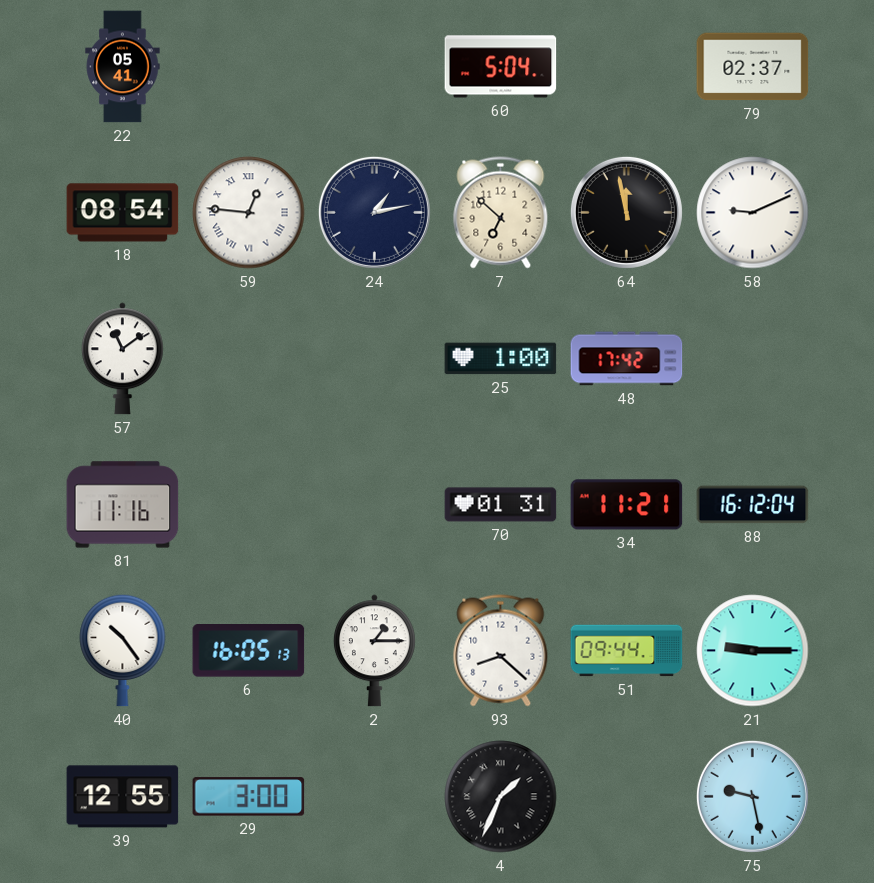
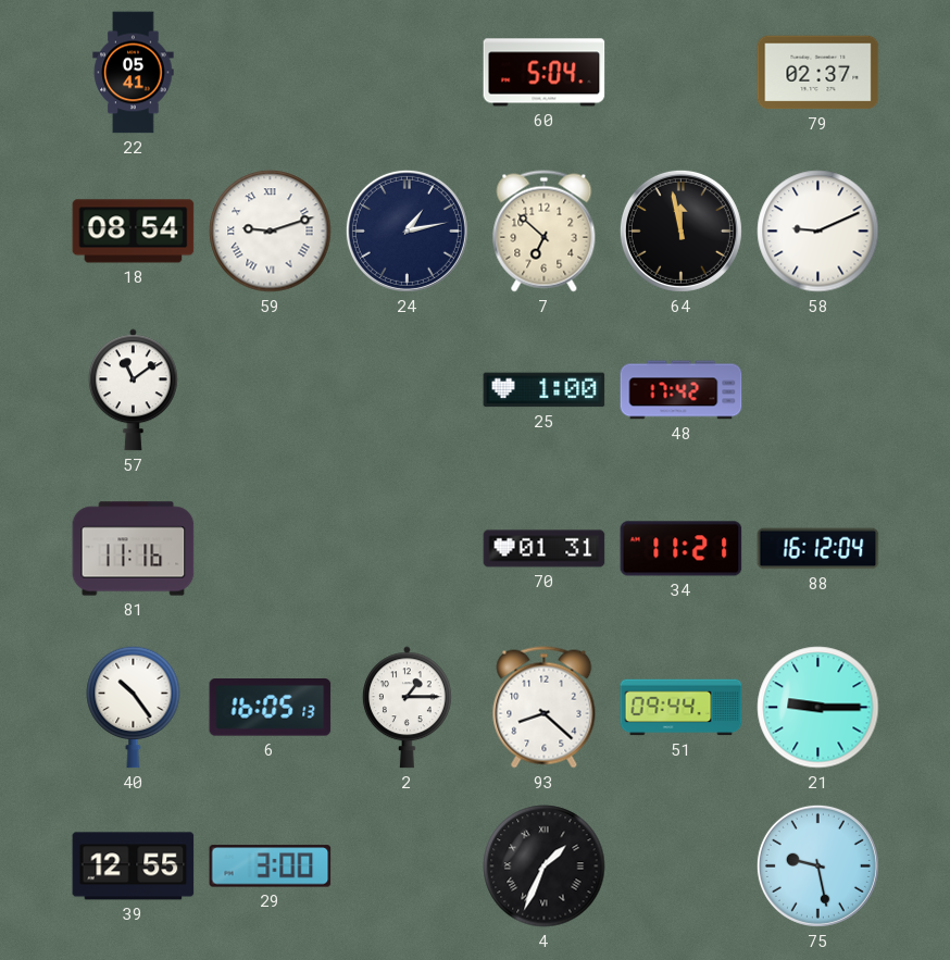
59: 12:46 -> 9:12 (271, 232)
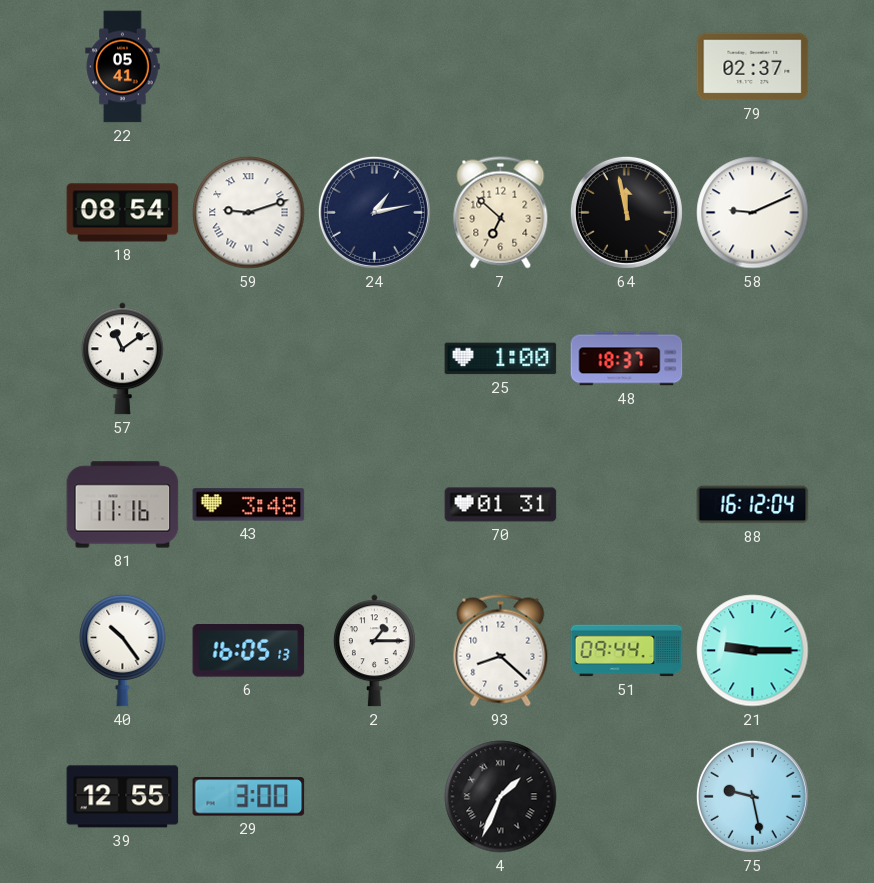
60: 5:04 -> none (545, 73)
48: 17:42 -> 18:37 (627, 359)
43: none -> 3:48 (249, 505)
34: 11:21 -> none (682, 549)
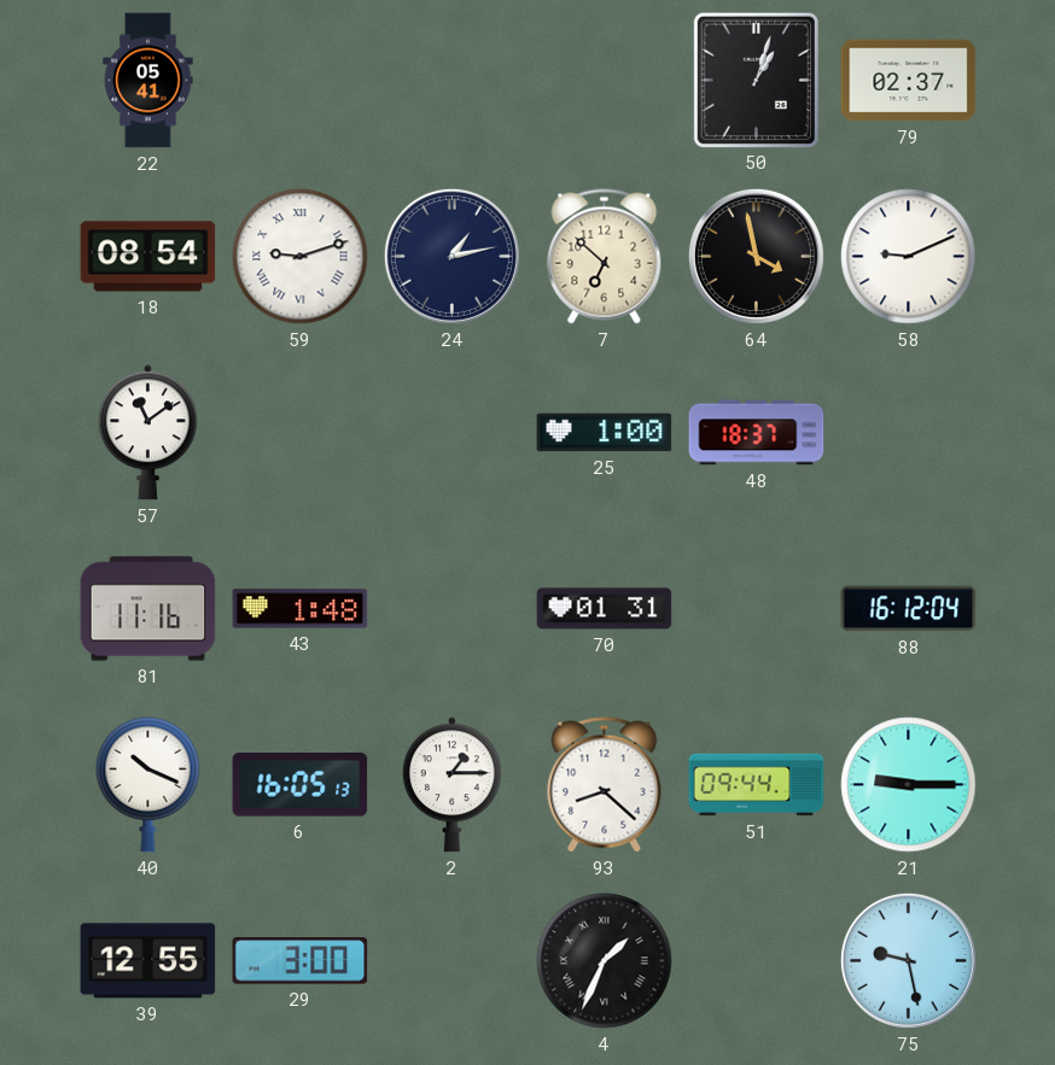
50: none -> 1:03 (756, 80)
64: 11:58 -> 3:58 (756, 256)
43: 3:48 -> 1:48 (301, 609)
40: 10:24 -> 10:19 (148, 784)
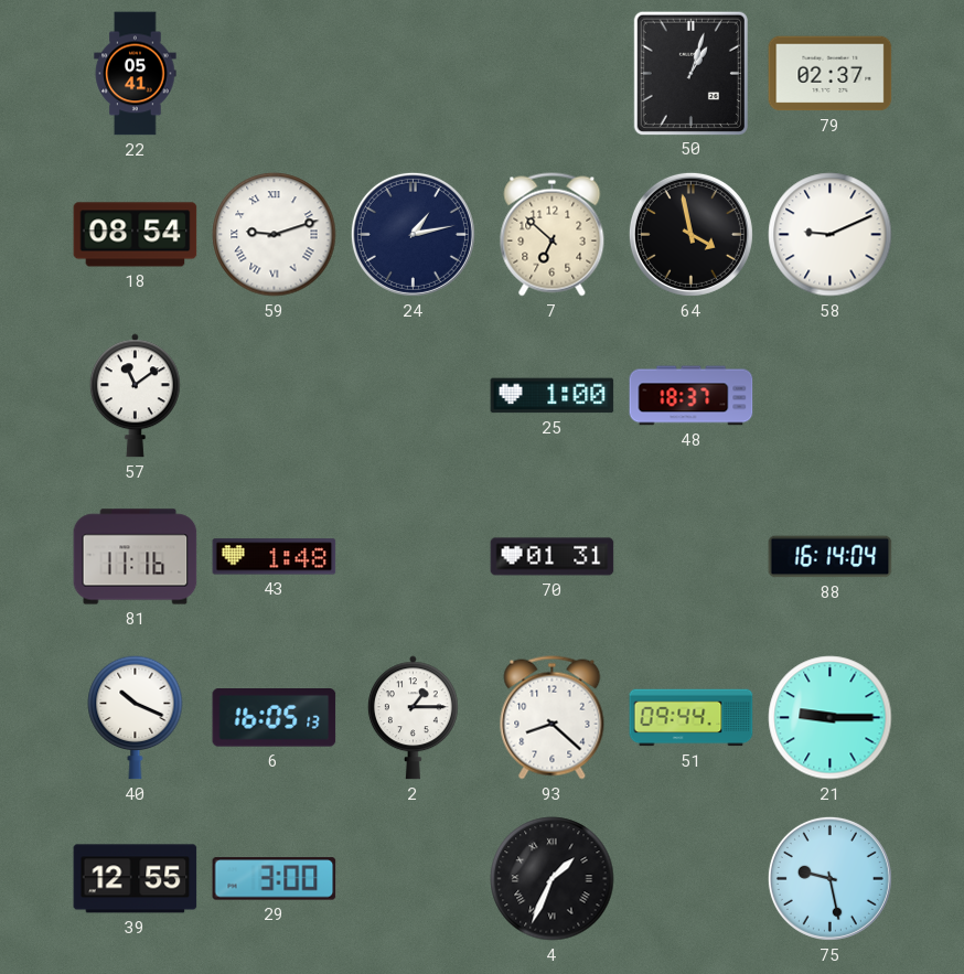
88: 16:12 -> 16:14 (831, 557)
